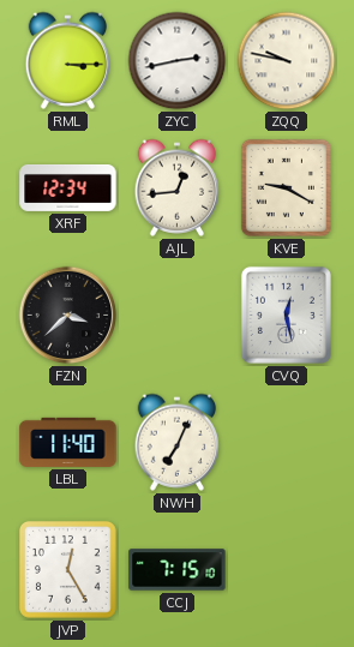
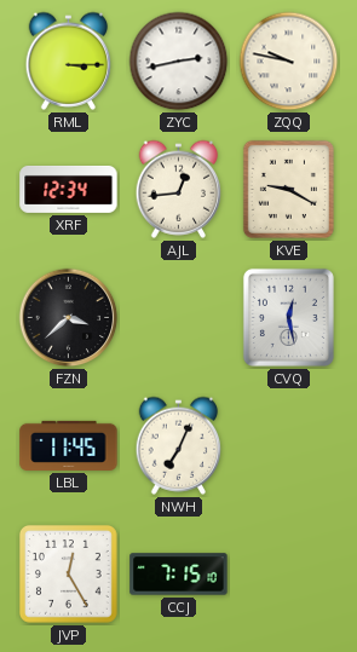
LBL: 11:40 -> 11:45 (69, 445)
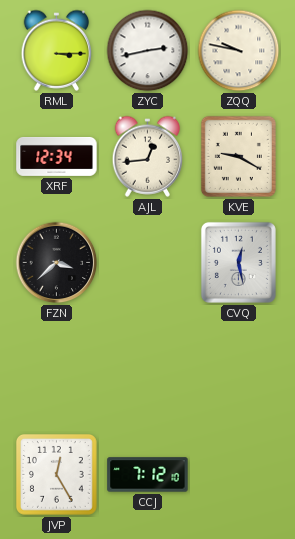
LBL: 11:45 -> none (69, 445)
NWH: 7:04 -> none (179, 445)
CCJ: 7:15 -> 7:12 (148, 475)
